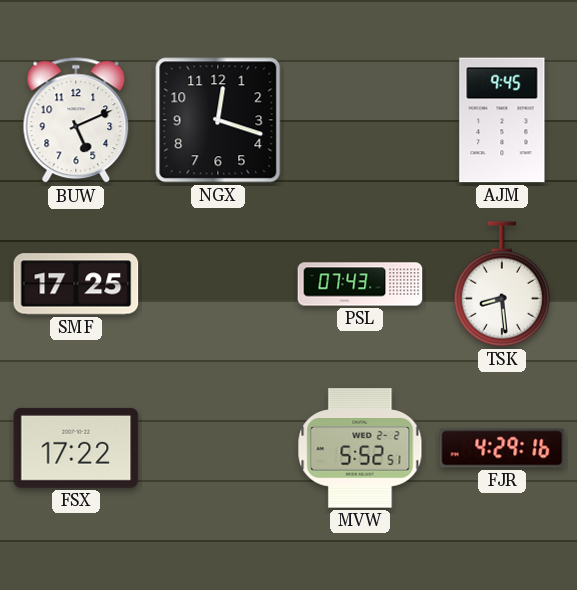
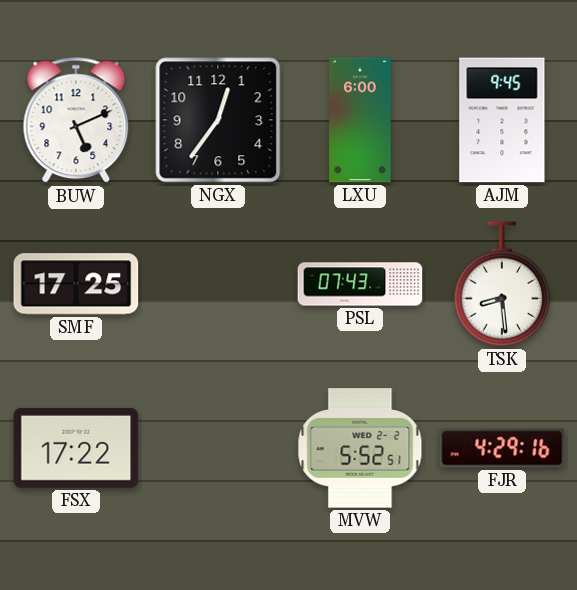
NGX: 12:18 -> 12:36 (218, 120)
LXU: none -> 6:00 (360, 120)
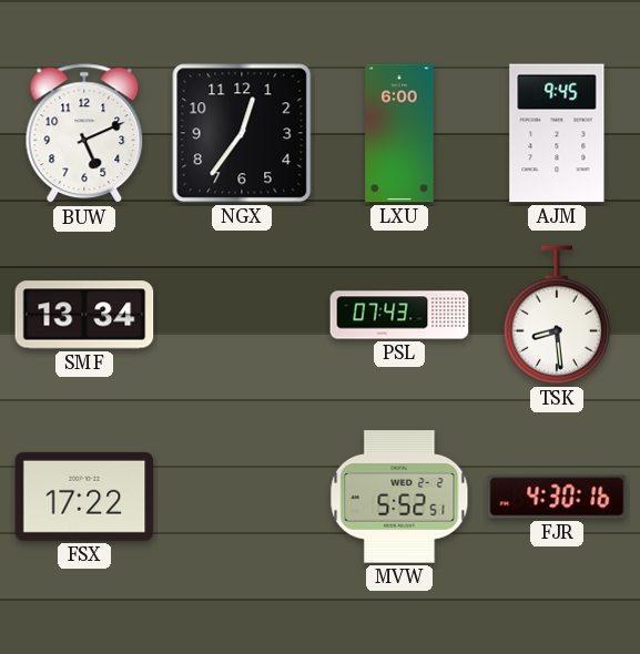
SMF: 17:25 -> 13:34 (84, 315)
FJR: 4:29 -> 4:30 (557, 497)
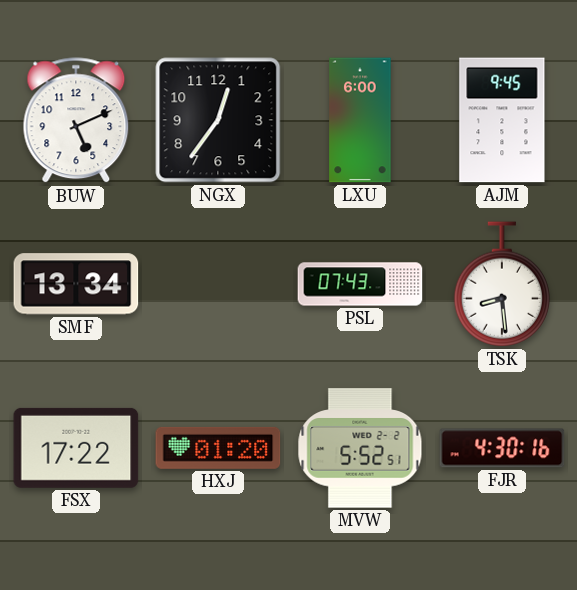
HXJ: none -> 01:20 (218, 448)
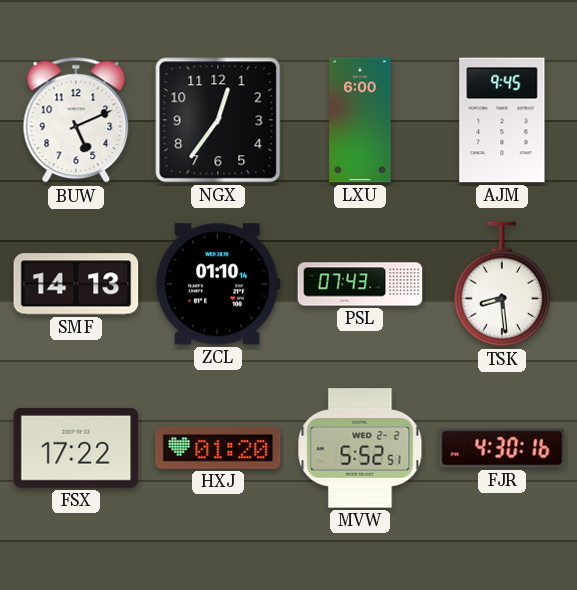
SMF: 13:34 -> 14:13 (76, 284)
ZCL: none -> 01:10 (219, 284)
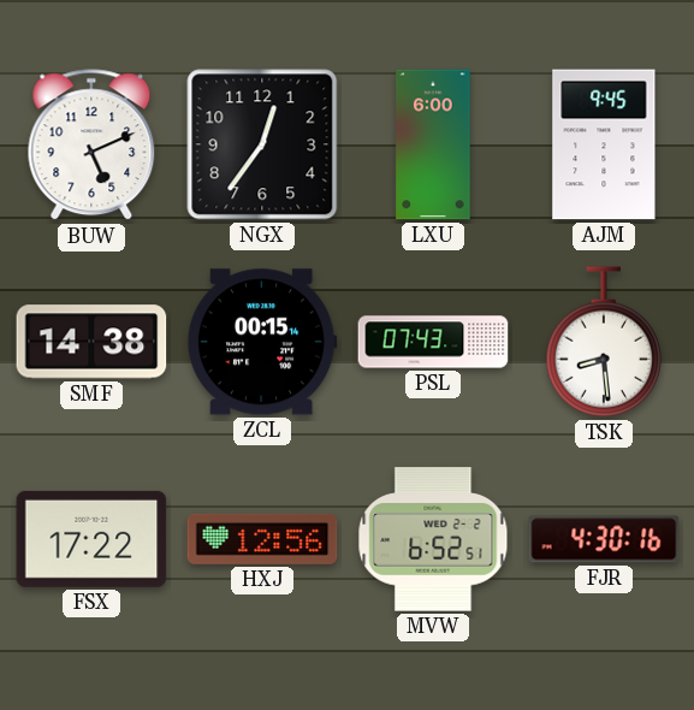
SMF: 14:13 -> 14:38 (91, 342)
ZCL: 01:10 -> 00:15 (263, 342)
HXJ: 01:20 -> 12:56 (262, 539)
MVW: 5:52 -> 6:52 (433, 539)
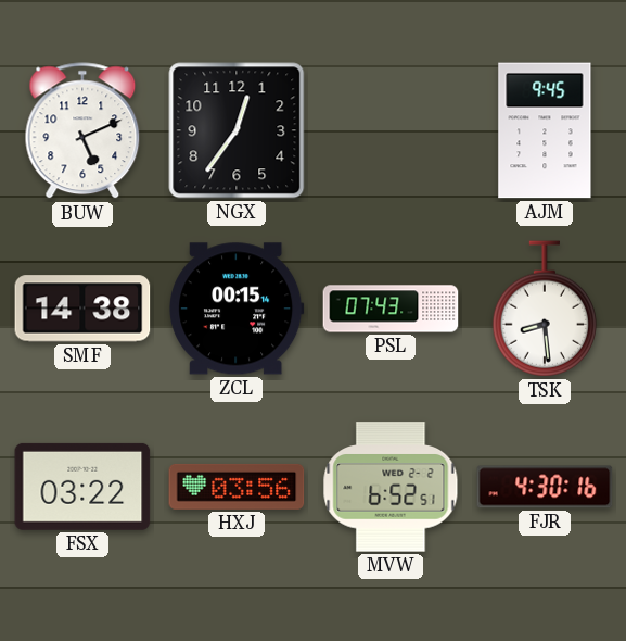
LXU: 6:00 -> none (433, 144)
FSX: 17:22 -> 03:22 (82, 487)
HXJ: 12:56 -> 03:56 (237, 487)
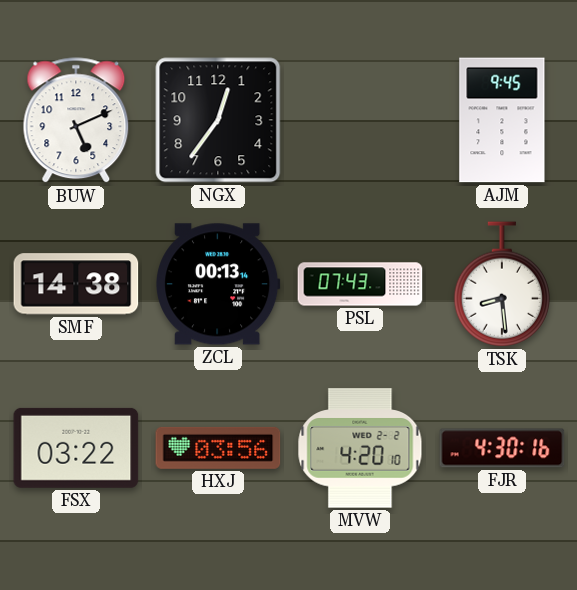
ZCL: 00:15 -> 00:13 (219, 284)
MVW: 6:52 -> 4:20 (360, 448)
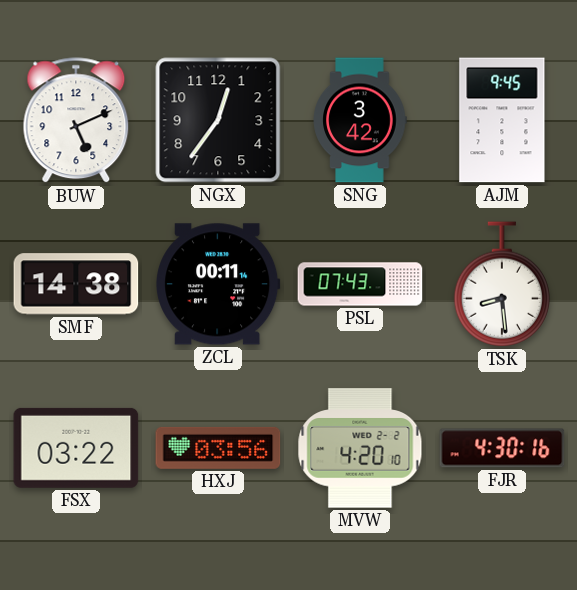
SNG: none -> 3:42 (360, 120)
ZCL: 00:13 -> 00:11 (219, 284)
